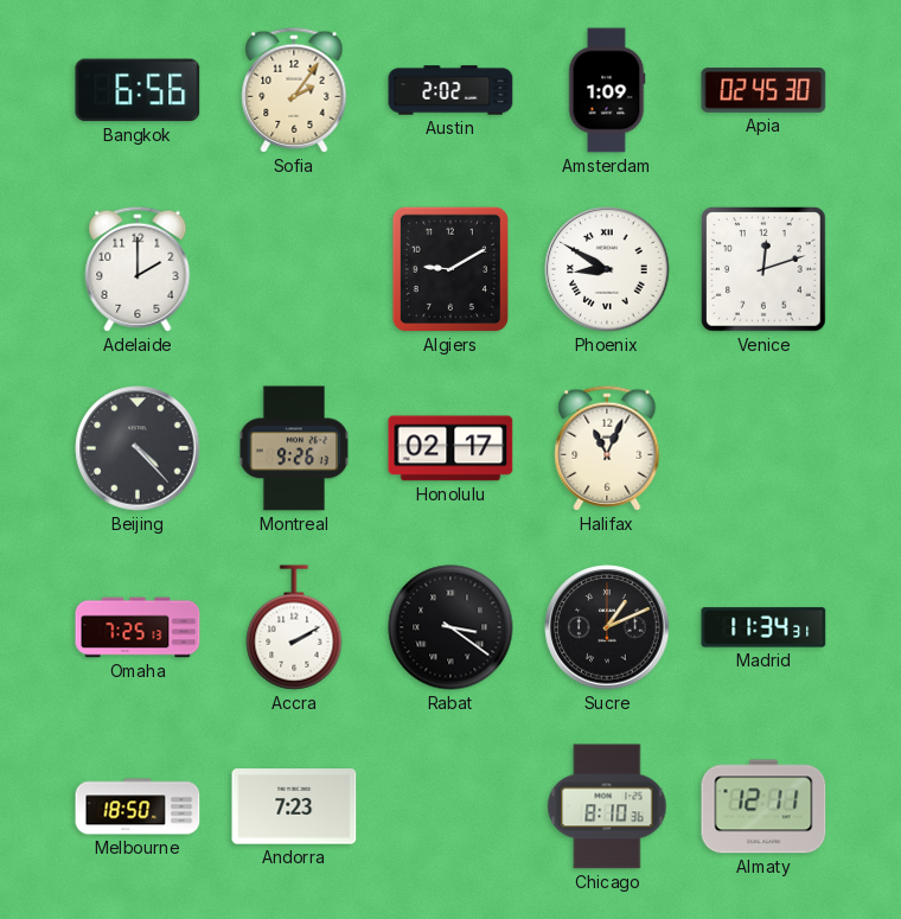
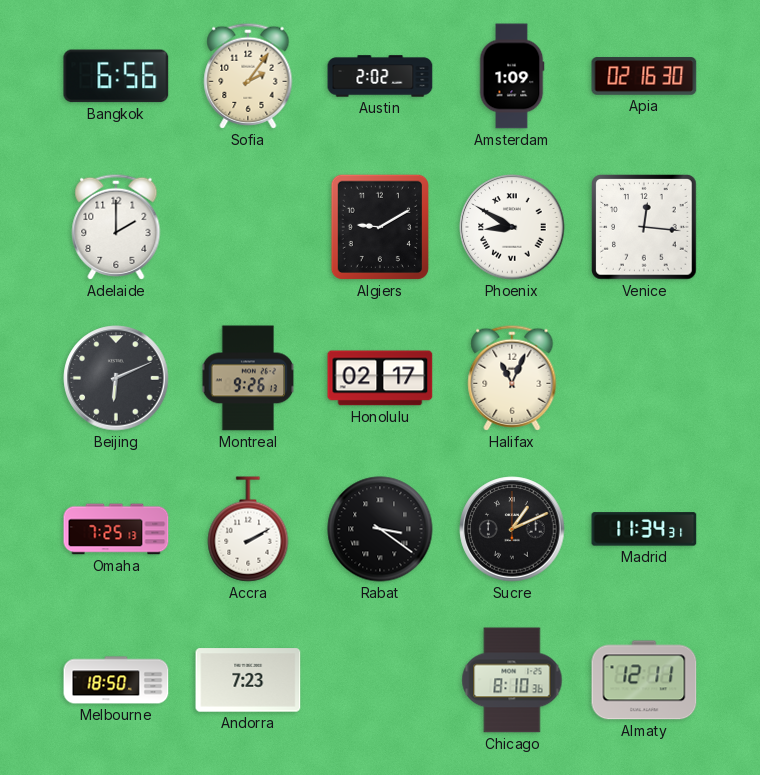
Apia: 02:45 -> 02:16 (644, 76)
Venice: 12:12 -> 12:16 (644, 227)
Beijing: 4:23 -> 6:11 (116, 378)
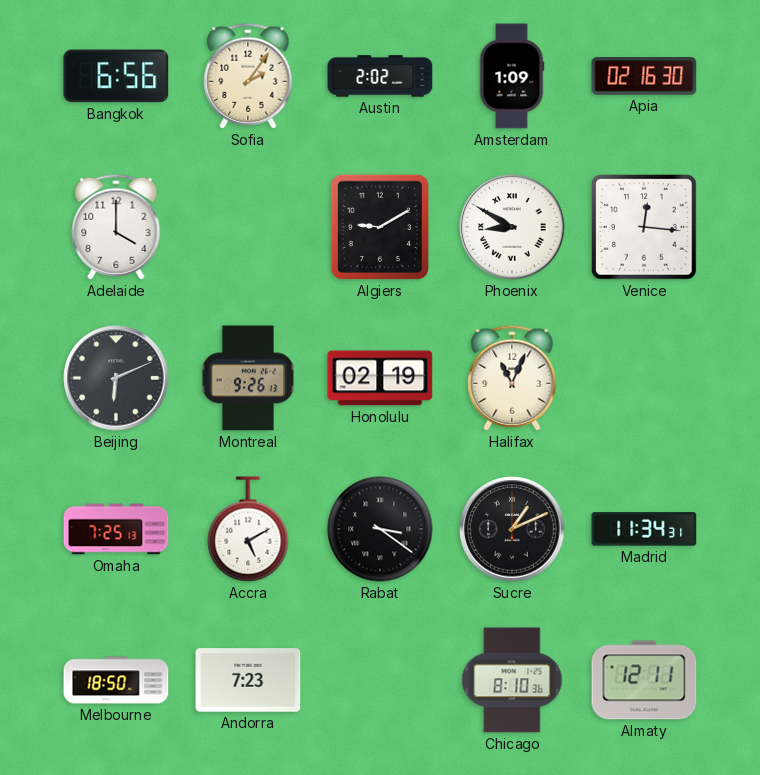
Adelaide: 2:00 -> 4:00 (116, 227)
Honolulu: 02:17 -> 02:19 (380, 378)
Accra: 2:10 -> 5:10 (248, 529)
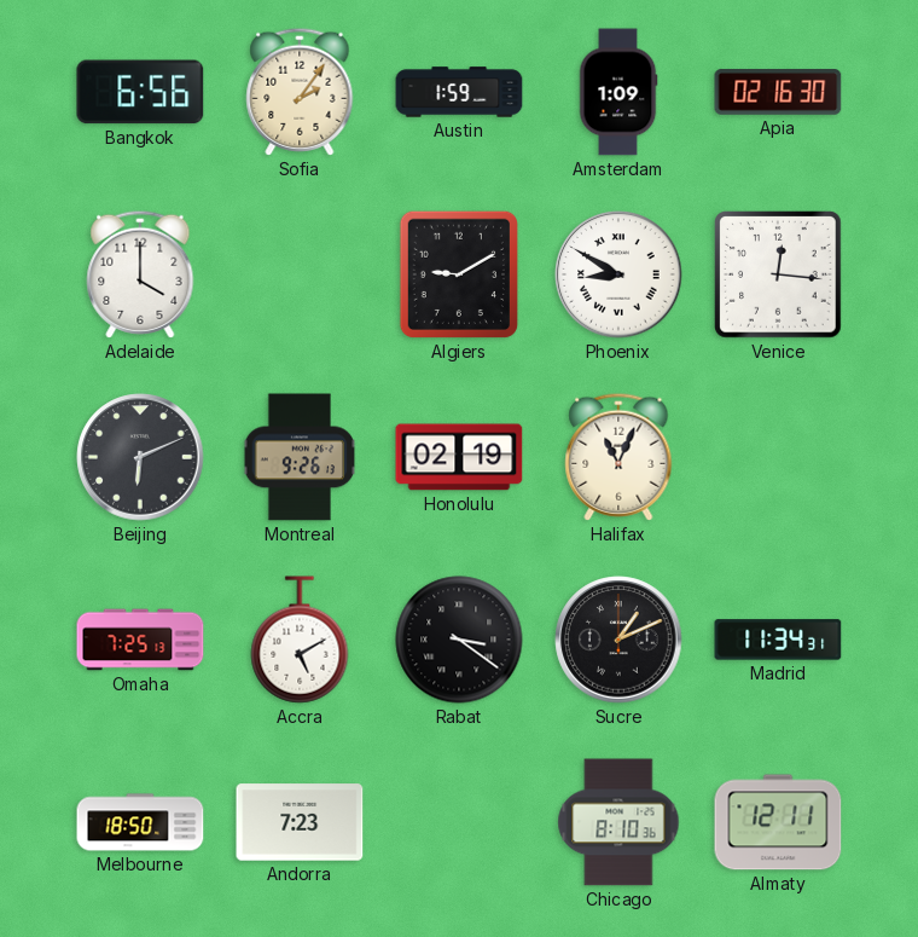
Austin: 2:02 -> 1:59 (459, 92)
